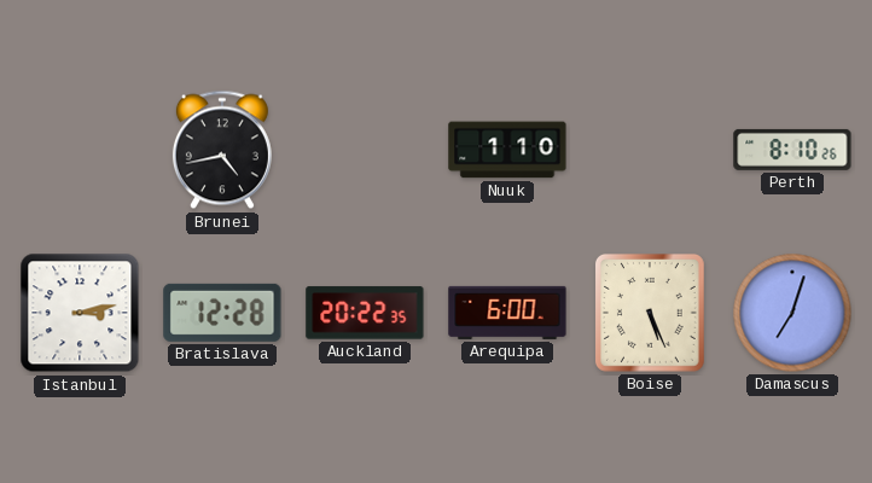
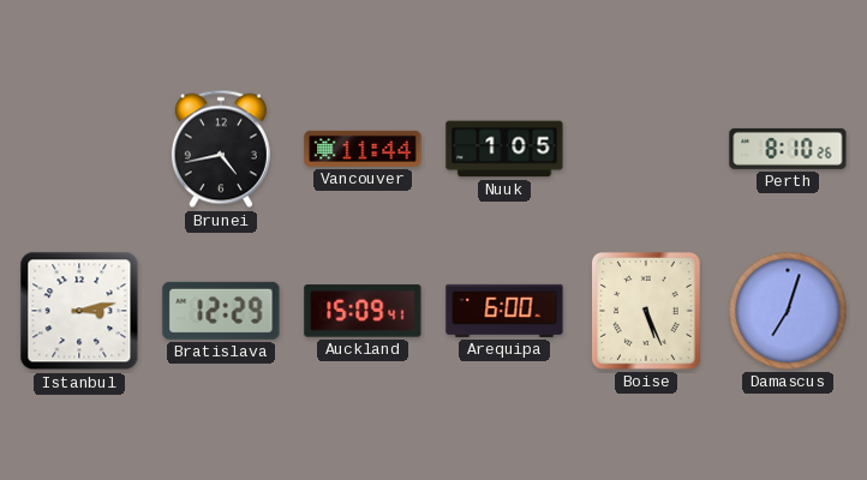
Vancouver: none -> 11:44 (363, 149)
Nuuk: 1:10 -> 1:05 (504, 149)
Bratislava: 12:28 -> 12:29 (221, 311)
Auckland: 20:22 -> 15:09 (363, 311)
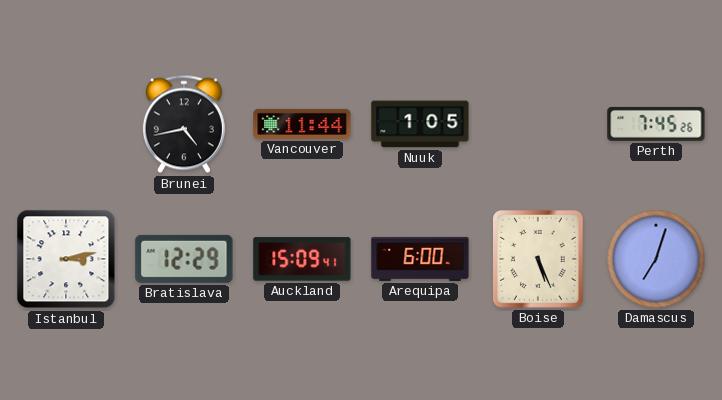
Perth: 8:10 -> 7:45 (656, 124)
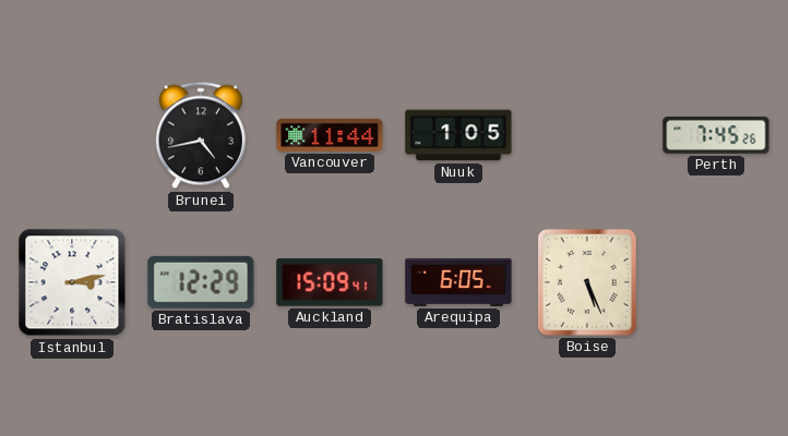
Arequipa: 6:00 -> 6:05 (458, 282)
Damascus: 7:03 -> none (656, 259)
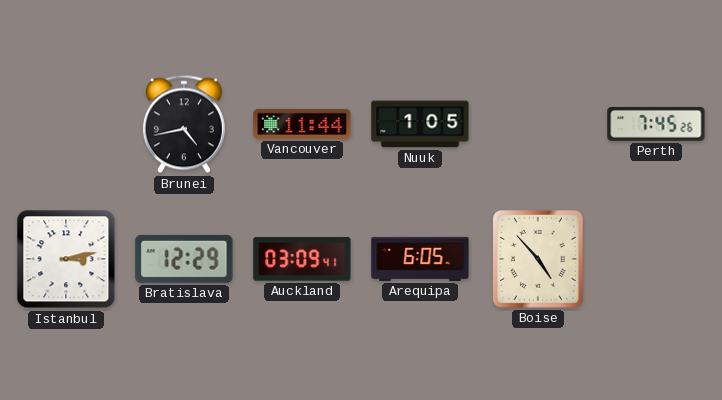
Auckland: 15:09 -> 03:09 (302, 259)
Boise: 5:26 -> 4:53 (538, 260)
